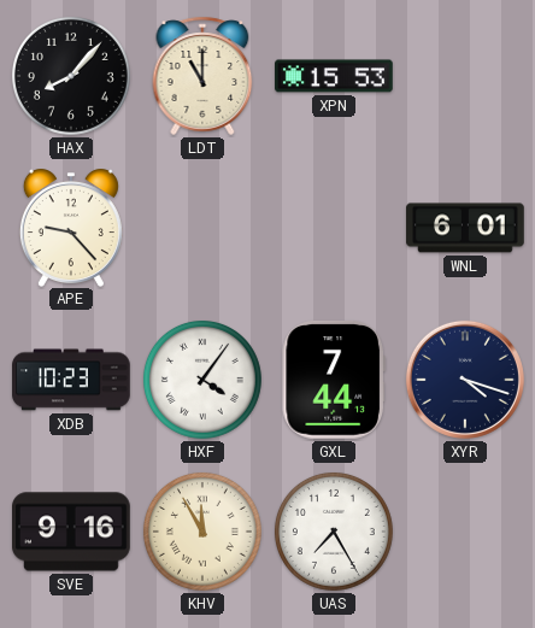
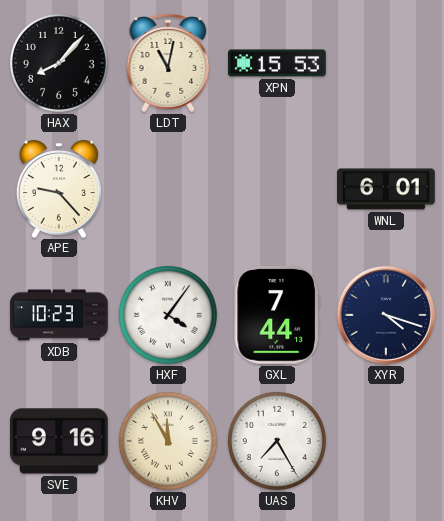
LDT: 11:00 -> 11:02 (168, 63)
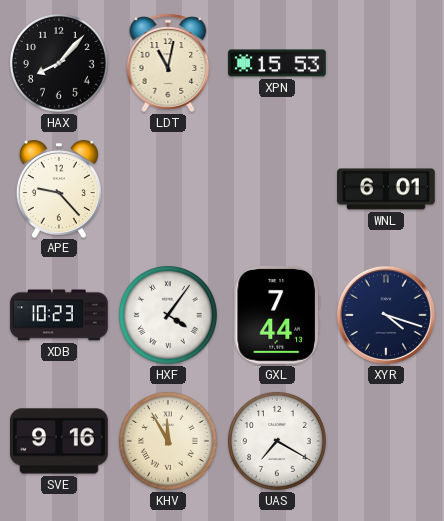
UAS: 7:25 -> 7:20 (277, 441)
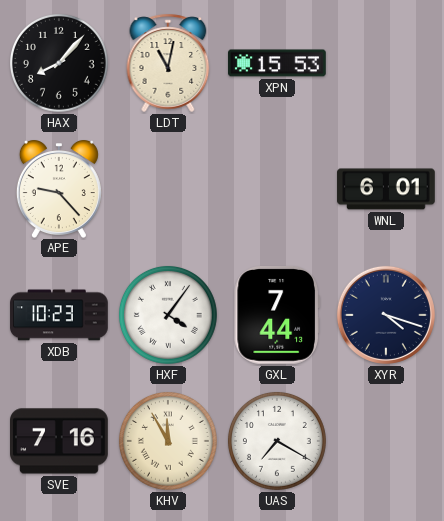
SVE: 9:16 -> 7:16 (60, 441)
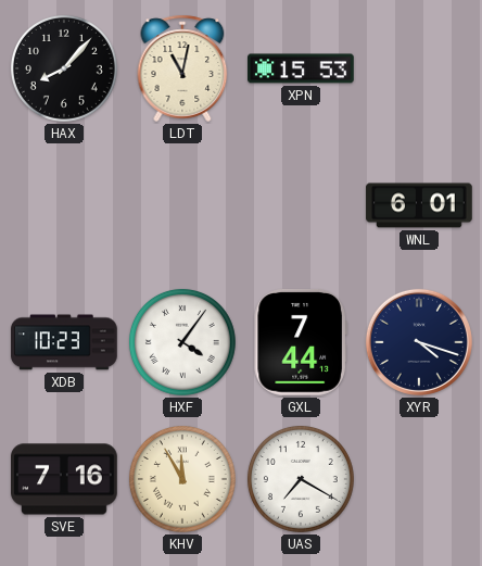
APE: 9:23 -> none (59, 189)
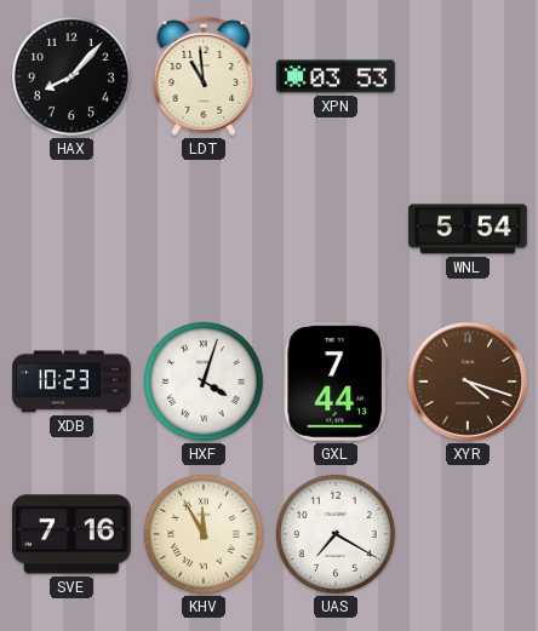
LDT: 11:02 -> 10:59 (204, 76)
XPN: 15:53 -> 03:53 (336, 76)
WNL: 6:01 -> 5:54 (468, 229)
HXF: 4:06 -> 4:03 (204, 382)
XYR dial: navy -> brown (468, 382)
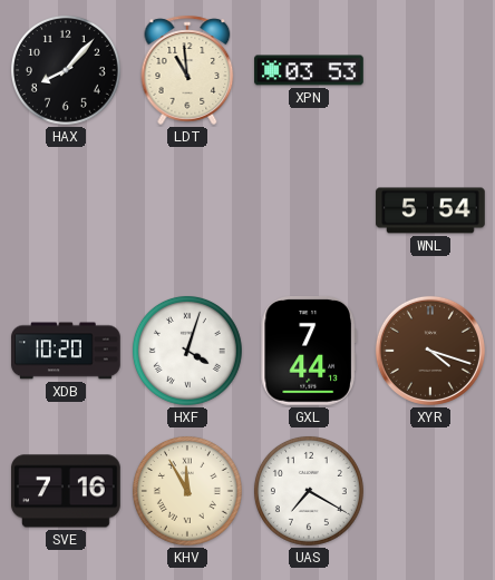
XDB: 10:23 -> 10:20 (66, 351)
